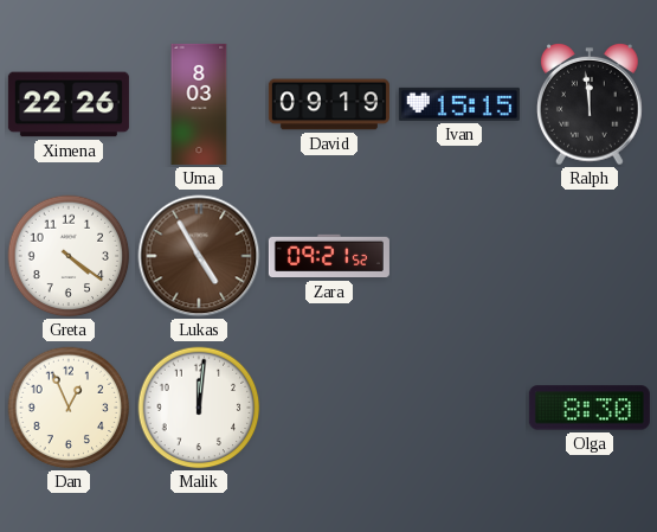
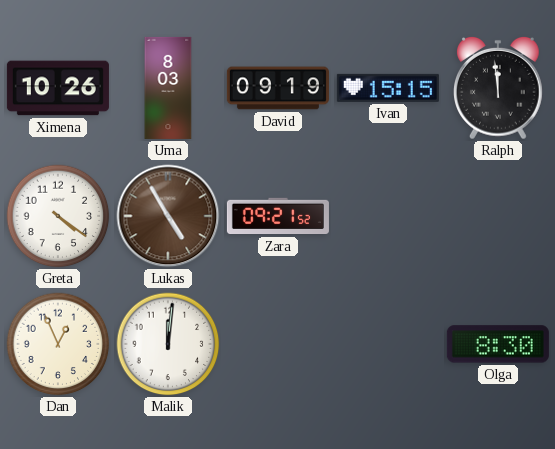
Ximena: 22:26 -> 10:26 (58, 88)
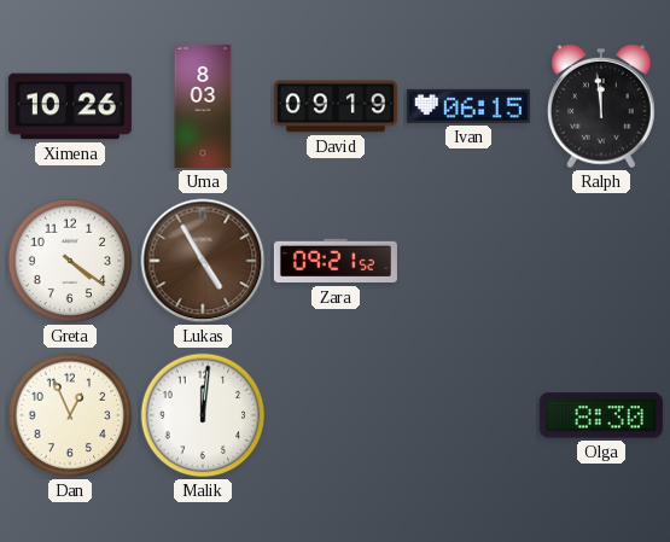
Ivan: 15:15 -> 06:15 (468, 106)
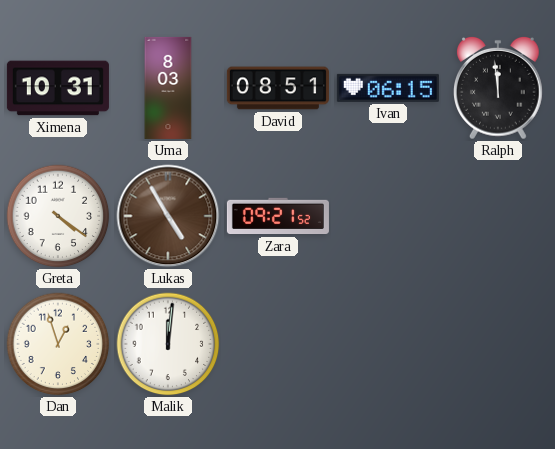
Ximena: 10:26 -> 10:31 (58, 88)
David: 09:19 -> 08:51 (278, 88)
Dan: 12:56 -> 12:57 (58, 344)
Olga: 8:30 -> none (601, 415)
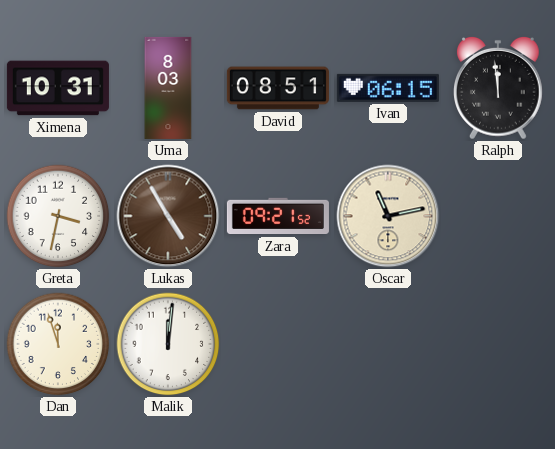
Greta: 4:21 -> 3:32 (58, 216)
Oscar: none -> 11:13 (388, 216)
Dan: 12:57 -> 11:57 (58, 344)
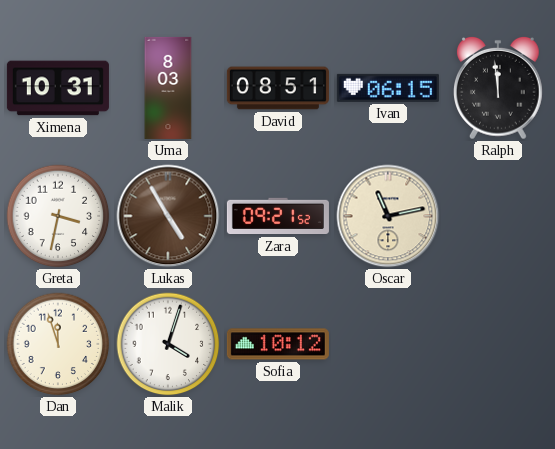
Malik: 12:01 -> 4:03 (168, 344)
Sofia: none -> 10:12 (278, 344)
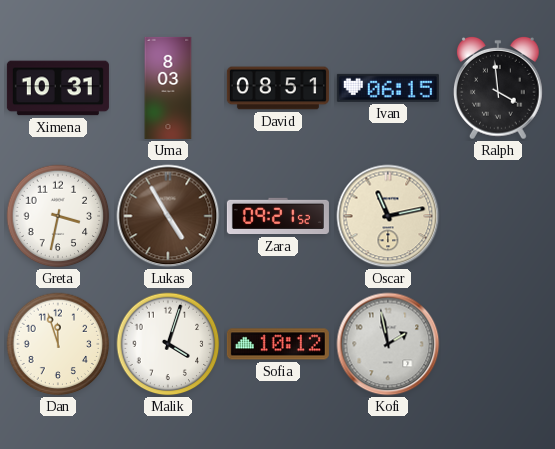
Ralph: 11:59 -> 3:59 (499, 88)
Kofi: none -> 1:58 (388, 344)
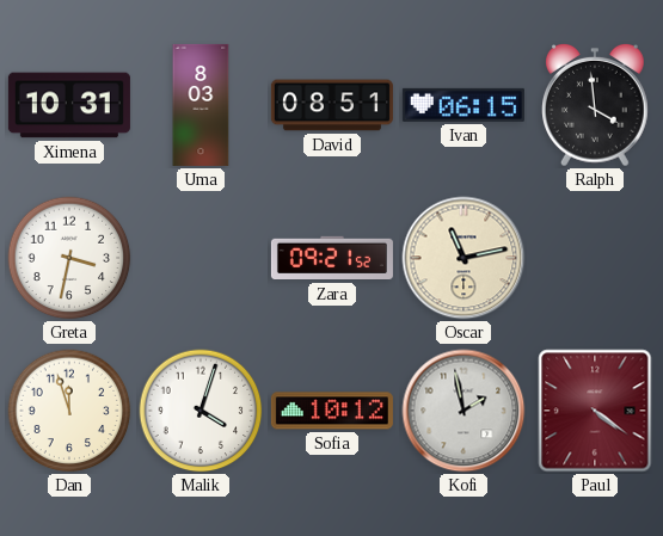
Lukas: 4:55 -> none (168, 216)
Paul: none -> 4:21 (595, 411)
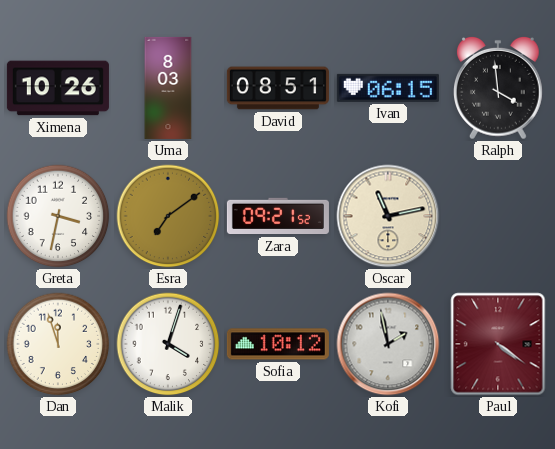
Ximena: 10:31 -> 10:26 (58, 88)
Esra: none -> 7:09 (168, 216)
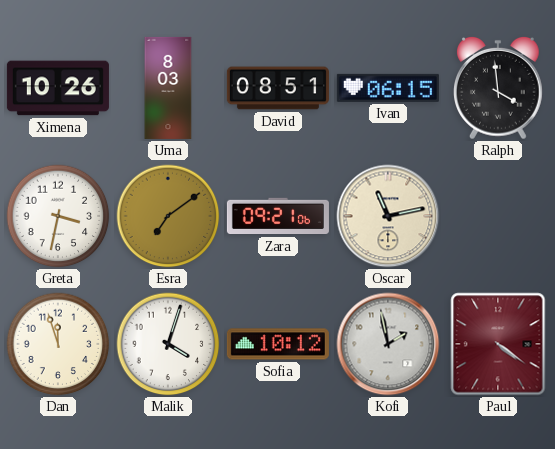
Zara: 09:21:52 -> 09:21:06 (278, 216)
